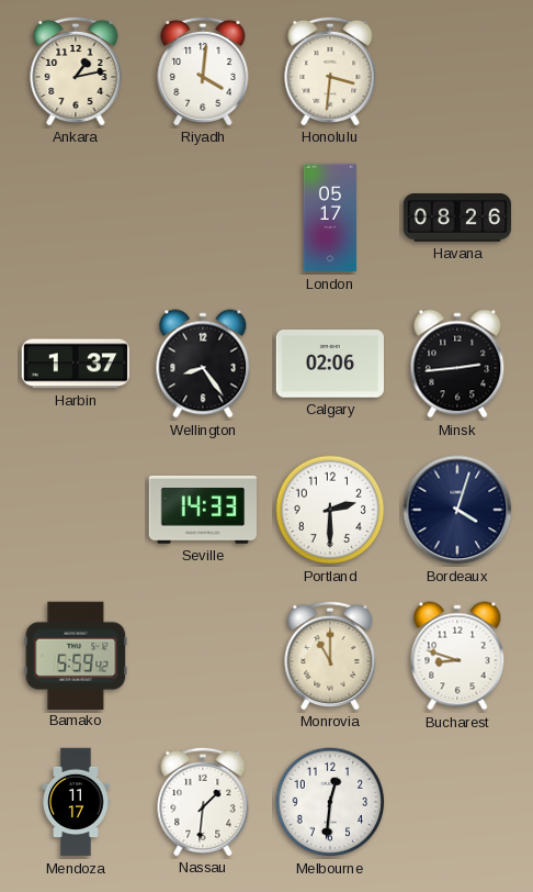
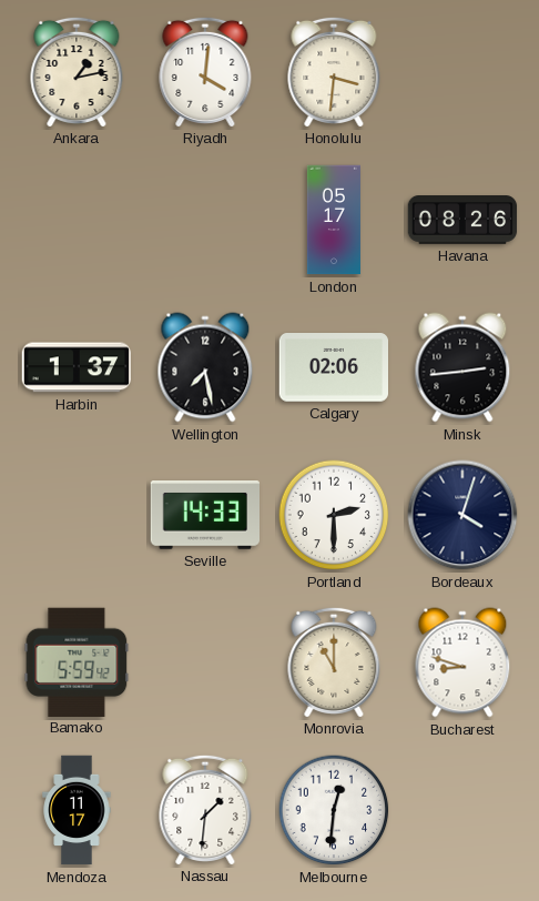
Wellington: 8:24 -> 7:28 (205, 367)
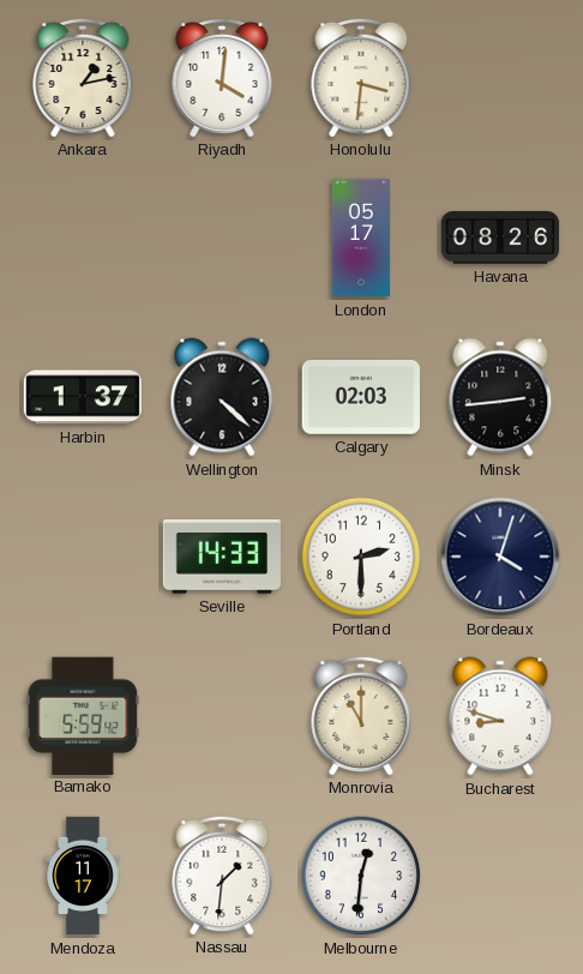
Wellington: 7:28 -> 4:22 (222, 397)
Calgary: 02:06 -> 02:03 (360, 397)
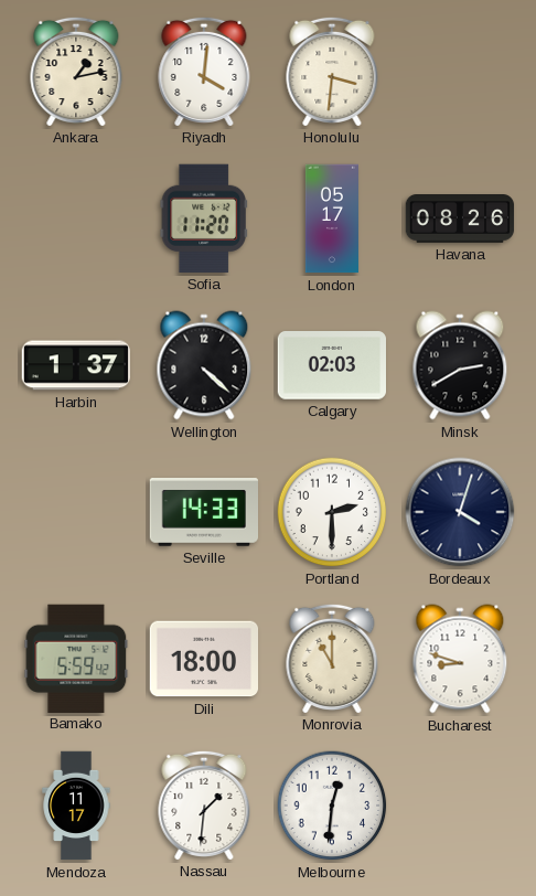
Sofia: none -> 11:20 (204, 218)
Minsk: 2:44 -> 2:40 (460, 365)
Dili: none -> 18:00 (204, 659)
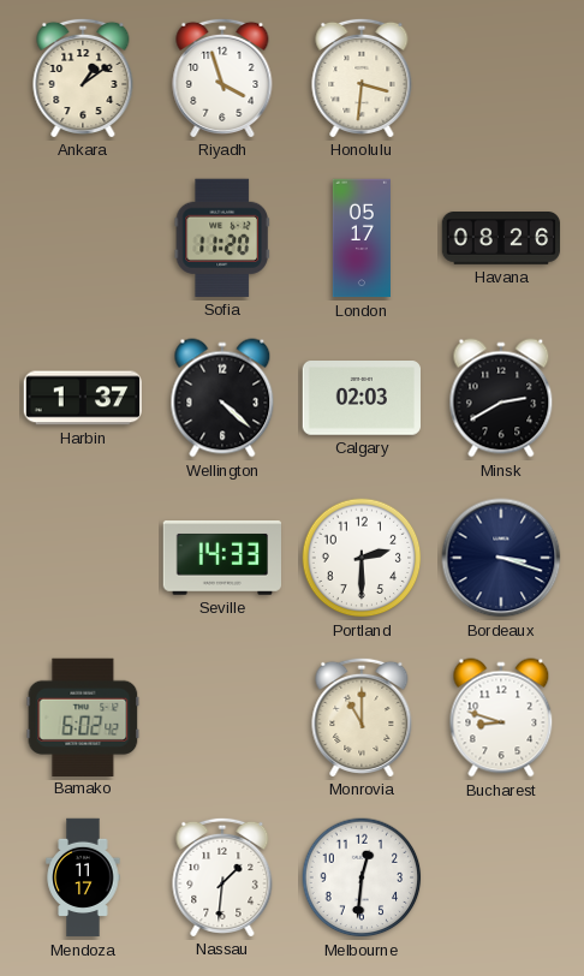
Ankara: 1:13 -> 1:09 (83, 77)
Riyadh: 4:01 -> 3:57 (222, 77)
Bordeaux: 4:03 -> 3:18 (501, 558)
Bamako: 5:59 -> 6:02 (83, 716)
Dili: 18:00 -> none (204, 659)
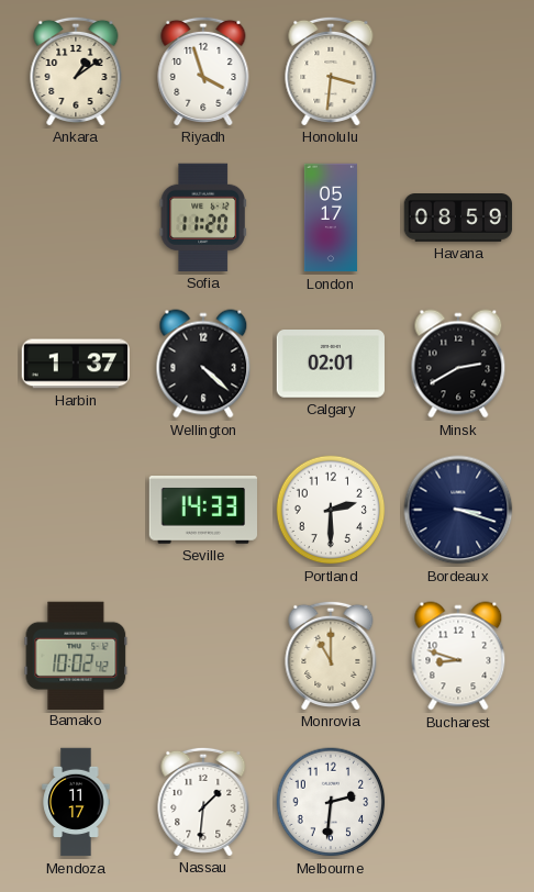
Havana: 08:26 -> 08:59 (458, 219)
Calgary: 02:03 -> 02:01 (330, 364)
Bamako: 6:02 -> 10:02 (76, 655)
Melbourne: 12:31 -> 2:31 (331, 802)
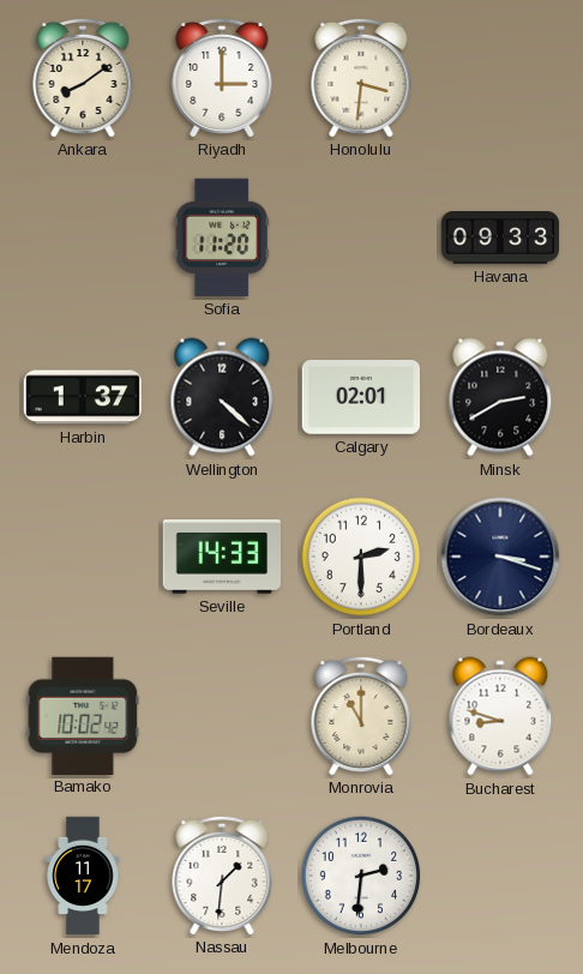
Ankara: 1:09 -> 8:09 (83, 77)
Riyadh: 3:57 -> 3:00 (222, 77)
London: 05:17 -> none (331, 218)
Havana: 08:59 -> 09:33 (500, 239)
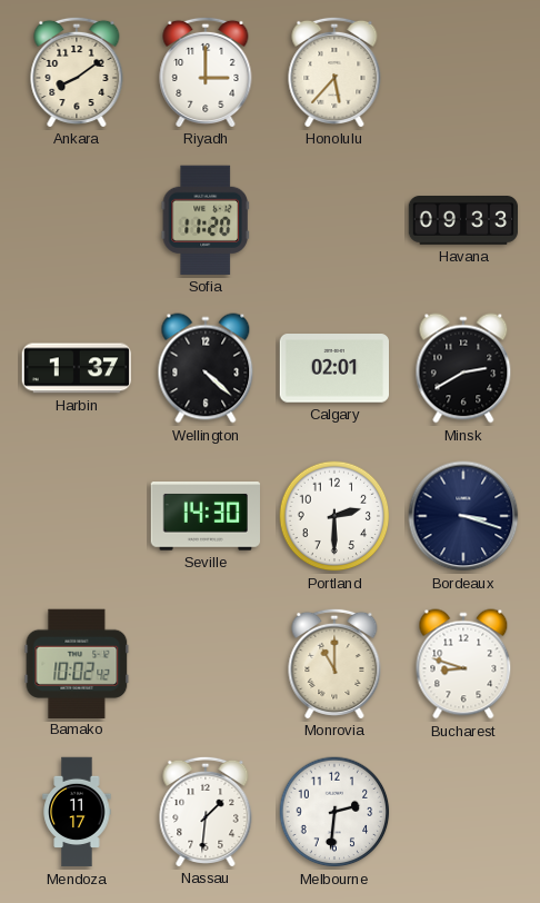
Honolulu: 3:31 -> 5:37 (334, 71)
Seville: 14:33 -> 14:30 (204, 517)
